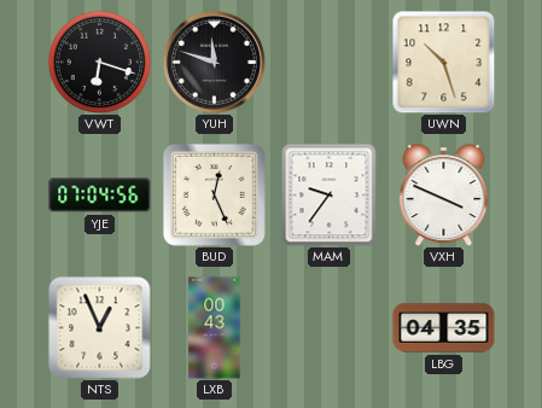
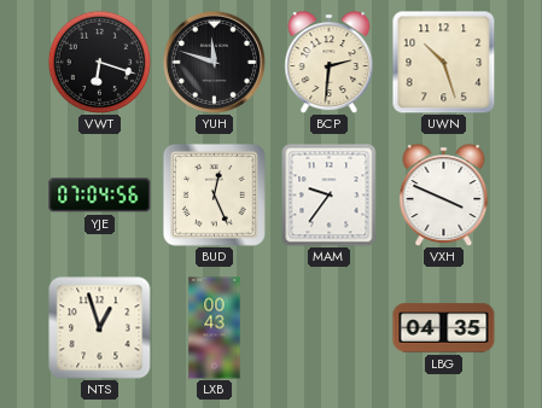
BCP: none -> 2:31 (330, 63)
NTS: 12:56 -> 12:57 (100, 328)
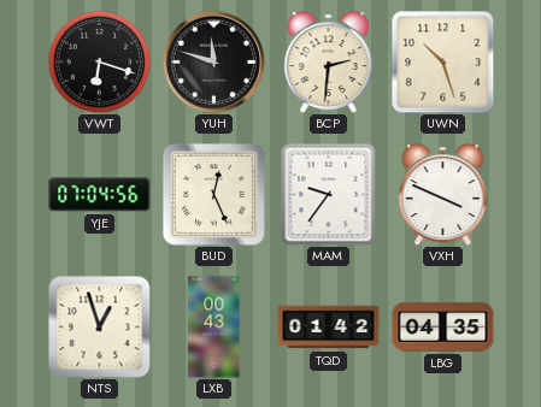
TQD: none -> 01:42 (329, 328)
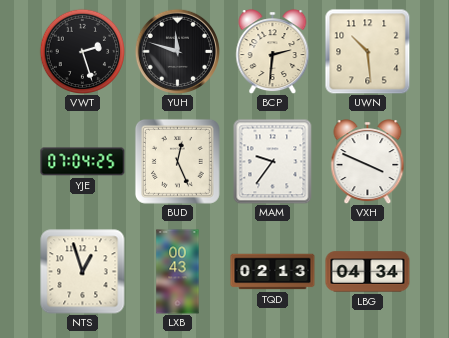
VWT: 6:18 -> 2:27 (82, 51)
UWN: 10:27 -> 10:29 (368, 52)
YJE: 07:04:56 -> 07:04:25 (83, 162)
TQD: 01:42 -> 02:13 (273, 272)
LBG: 04:35 -> 04:34 (368, 272)
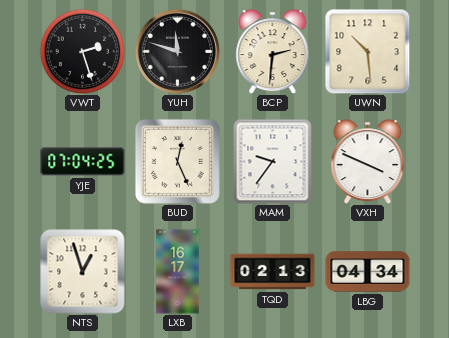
LXB: 00:43 -> 16:17 (178, 272)
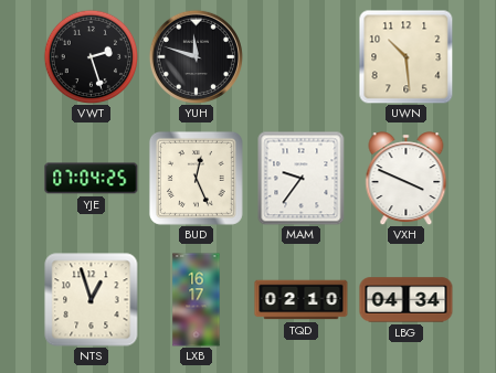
BCP: 2:31 -> none (273, 52)
TQD: 02:13 -> 02:10 (302, 300)
